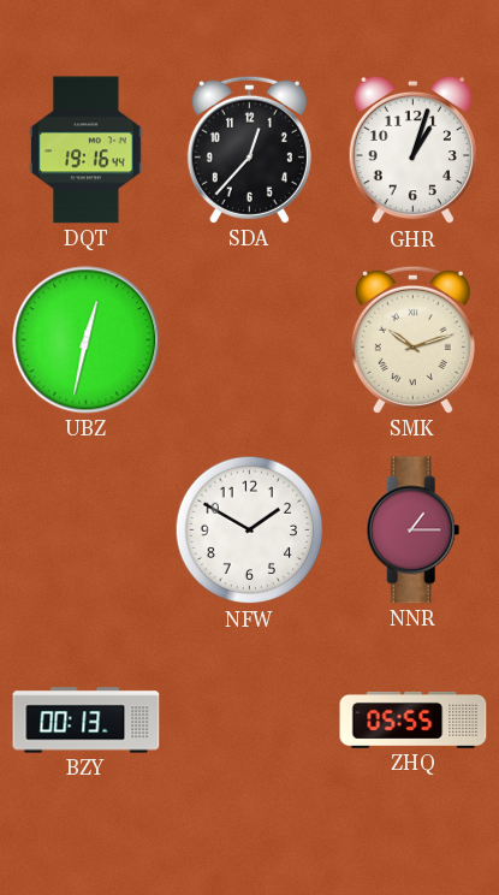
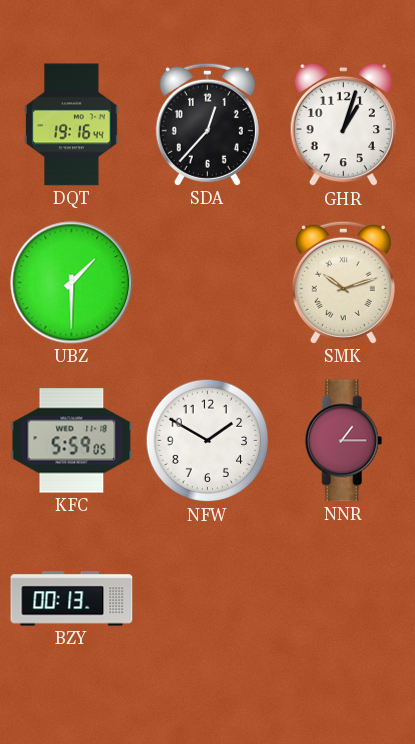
UBZ: 12:32 -> 1:30 (72, 283)
KFC: none -> 5:59 (72, 441)
ZHQ: 05:55 -> none (414, 719)
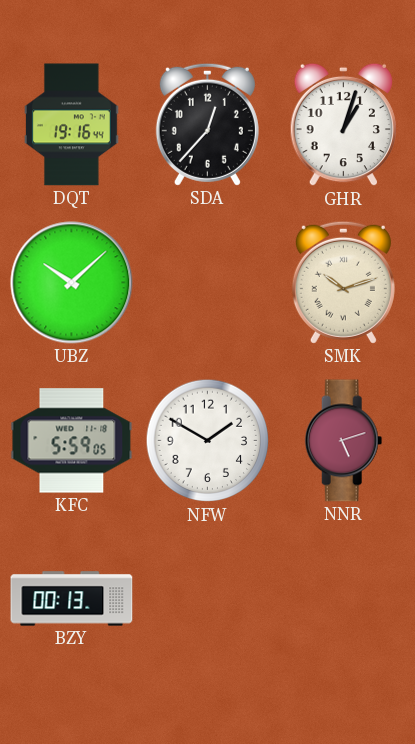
UBZ: 1:30 -> 10:08 (72, 283)
NNR: 1:15 -> 5:12 (344, 441)
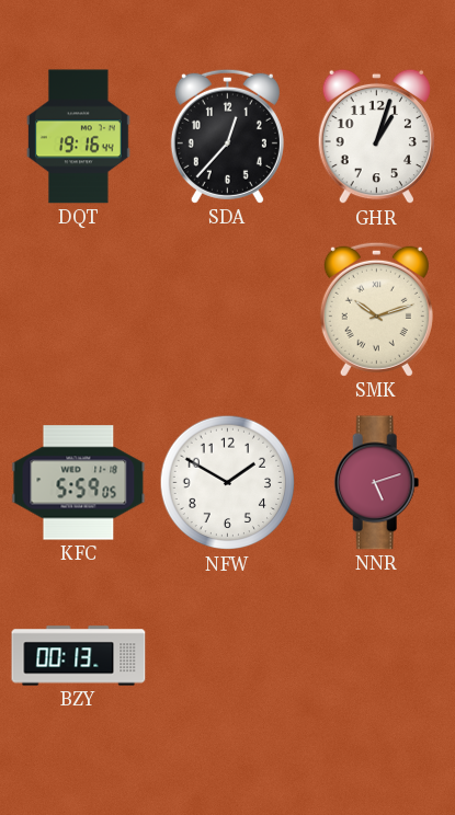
UBZ: 10:08 -> none (72, 283)
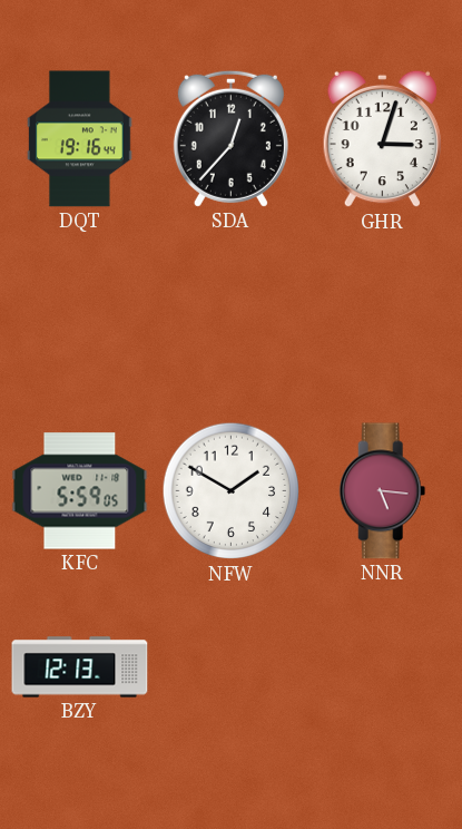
GHR: 1:03 -> 3:03 (382, 139)
SMK: 10:12 -> none (376, 309)
NNR: 5:12 -> 5:16 (383, 491)
BZY: 00:13 -> 12:13 (80, 667)
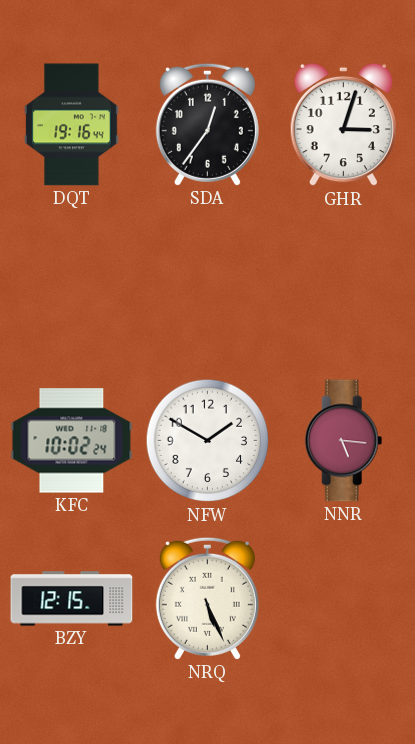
SDA: 12:37 -> 12:36 (207, 124)
KFC: 5:59 -> 10:02 (72, 441)
BZY: 12:13 -> 12:15 (72, 599)
NRQ: none -> 5:26 (207, 598)
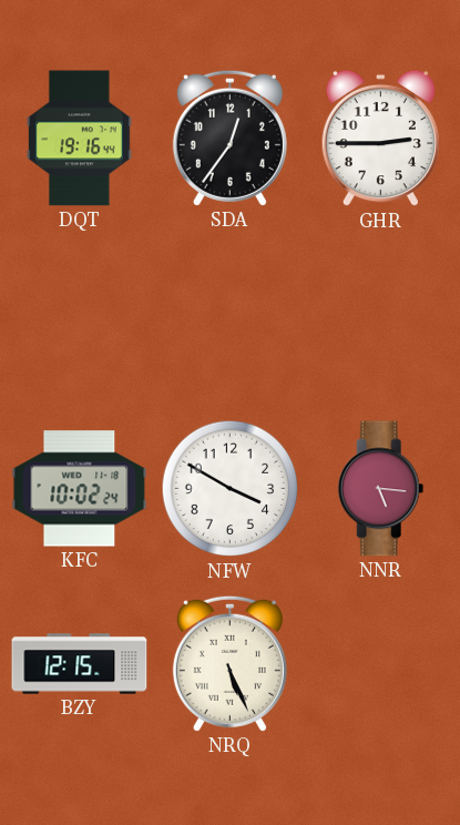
GHR: 3:03 -> 2:45 (380, 139)
NFW: 1:50 -> 3:50 (231, 489)
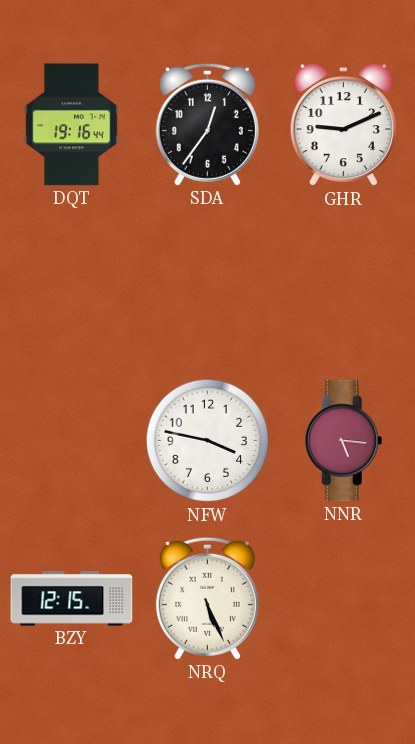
GHR: 2:45 -> 9:11 (343, 125)
KFC: 10:02 -> none (80, 489)
NFW: 3:50 -> 3:47 (208, 441)
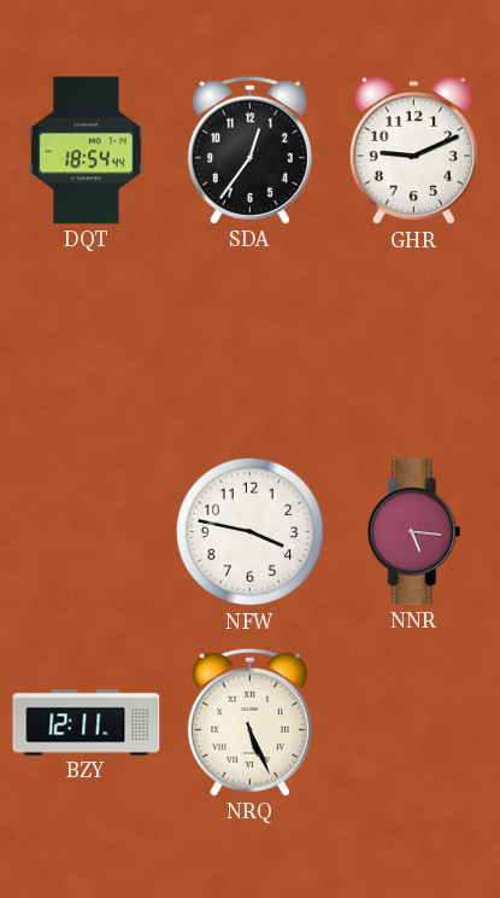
DQT: 19:16 -> 18:54 (86, 151)
BZY: 12:15 -> 12:11 (87, 723)
